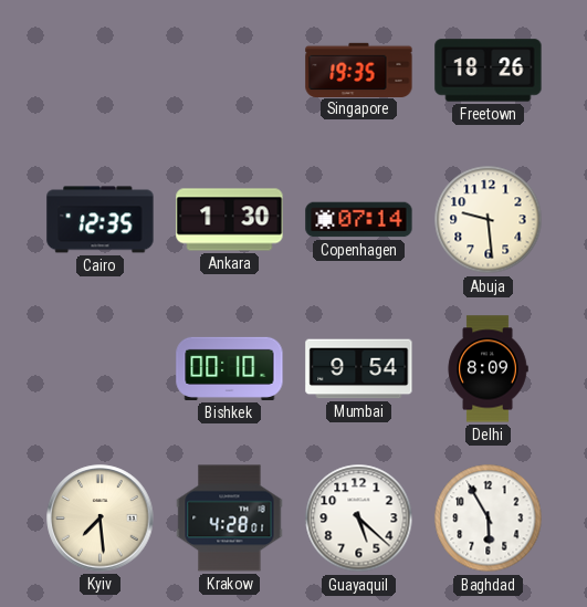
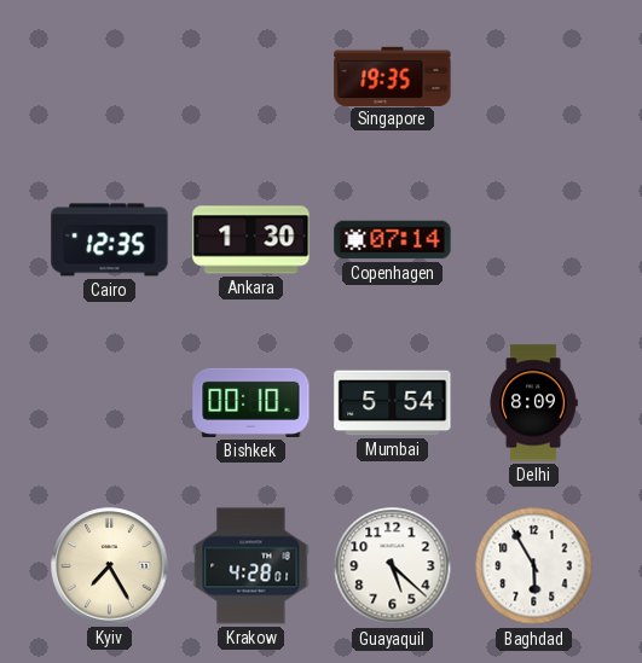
Freetown: 18:26 -> none (489, 71)
Abuja: 9:29 -> none (489, 220)
Mumbai: 9:54 -> 5:54 (393, 403)
Kyiv: 7:29 -> 7:25 (110, 566)
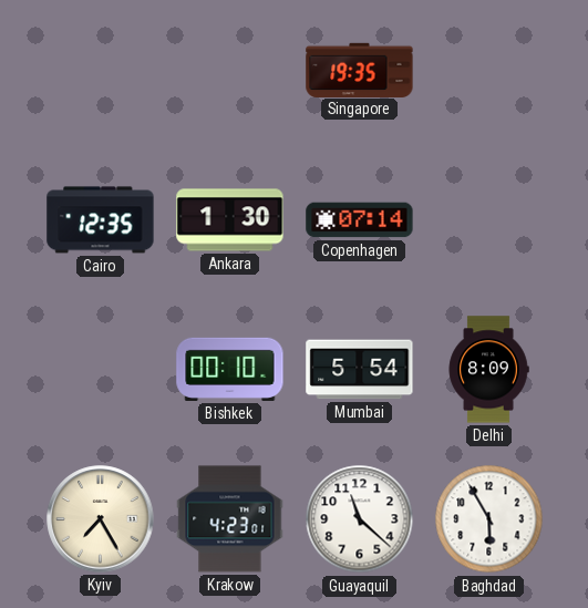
Krakow: 4:28 -> 4:23 (230, 519)
Guayaquil: 5:22 -> 11:22 (360, 519)
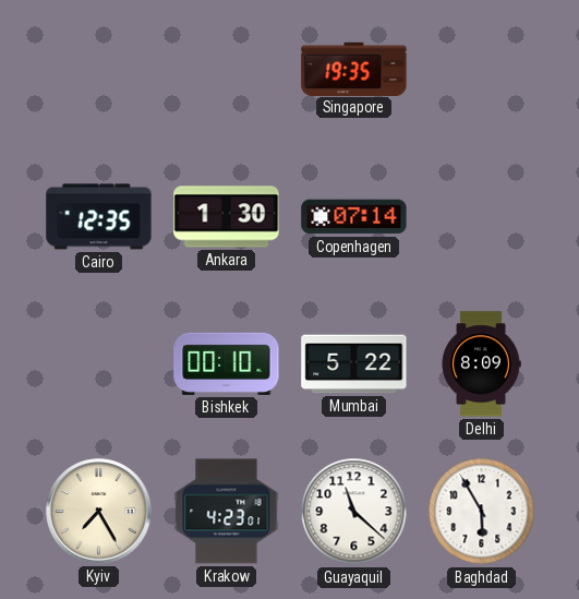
Mumbai: 5:54 -> 5:22 (354, 364)
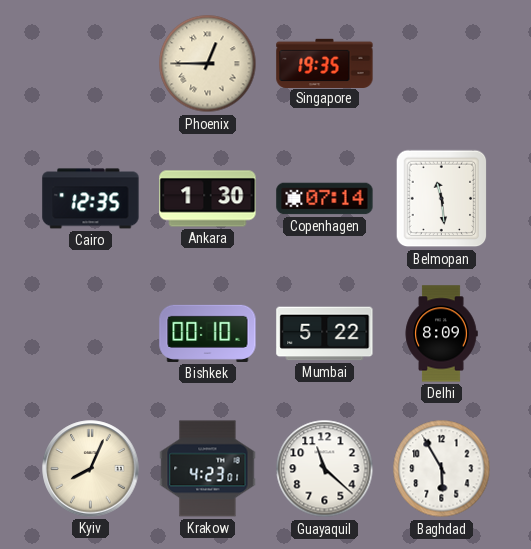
Phoenix: none -> 12:45 (208, 64)
Belmopan: none -> 11:29 (442, 199)
Kyiv: 7:25 -> 8:04 (91, 469)
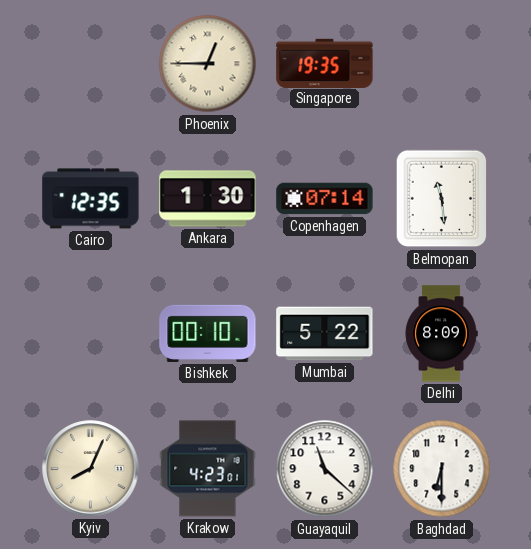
Baghdad: 5:55 -> 6:30 (442, 469)
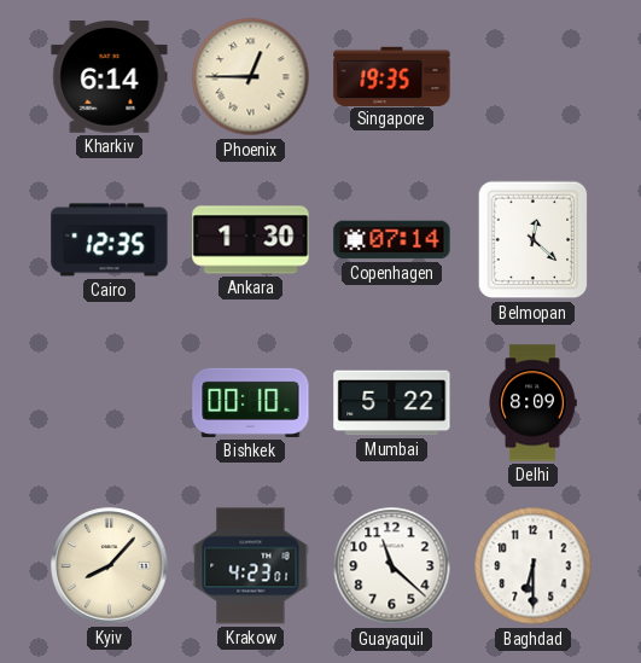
Kharkiv: none -> 6:14 (110, 77)
Belmopan: 11:29 -> 12:22 (534, 240)
Kyiv: 8:04 -> 8:07 (110, 566)
